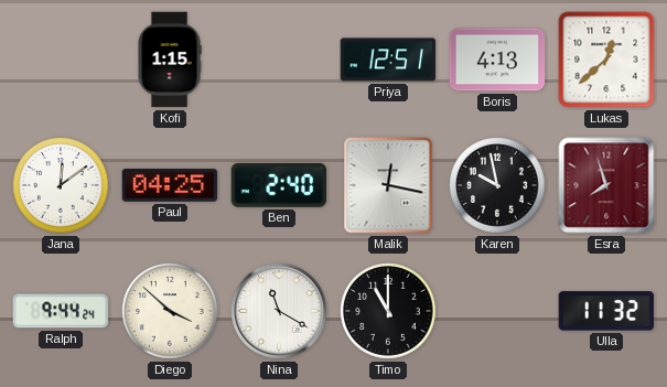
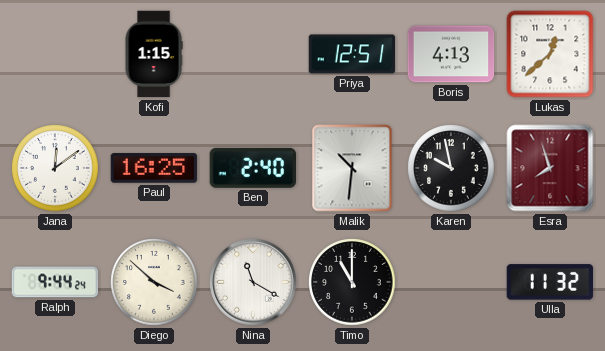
Paul: 04:25 -> 16:25 (154, 168)
Malik: 12:17 -> 10:31 (352, 168)
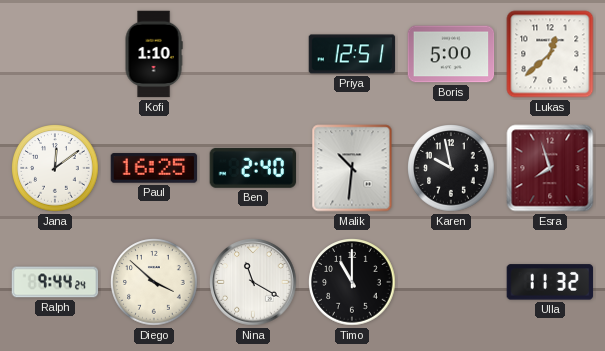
Kofi: 1:15 -> 1:10 (154, 54)
Boris: 4:13 -> 5:00 (451, 54)
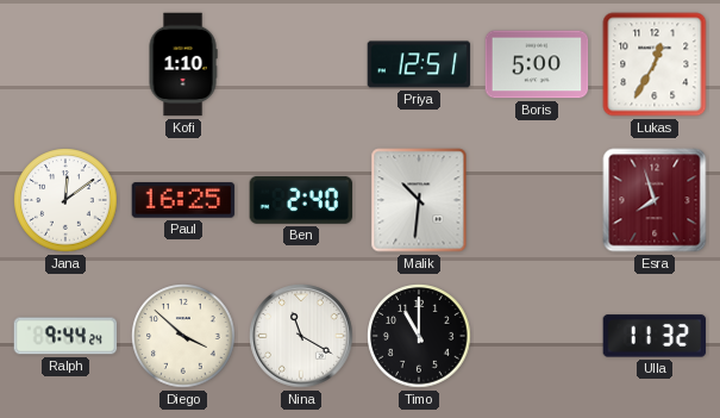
Lukas: 12:38 -> 12:35 (655, 64)
Karen: 9:58 -> none (451, 168)
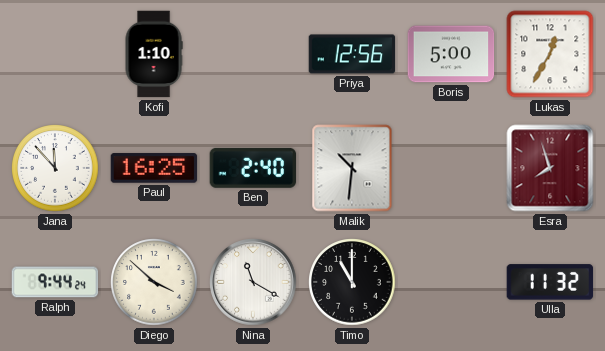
Priya: 12:51 -> 12:56 (352, 54)
Jana: 12:09 -> 11:53 (55, 168)
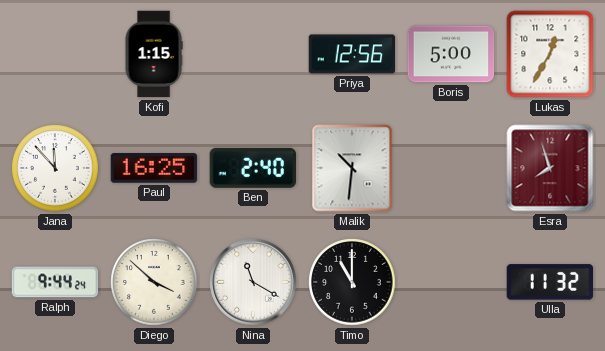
Kofi: 1:10 -> 1:15 (154, 54)
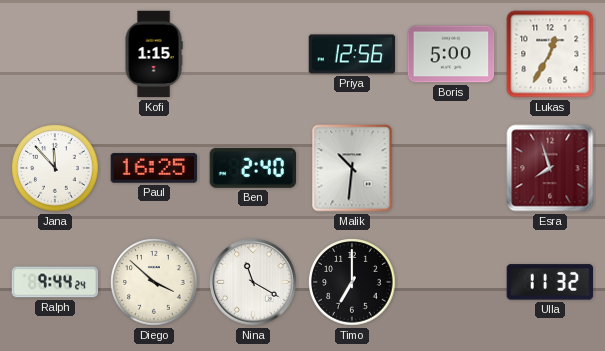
Timo: 11:00 -> 7:00 (352, 282)
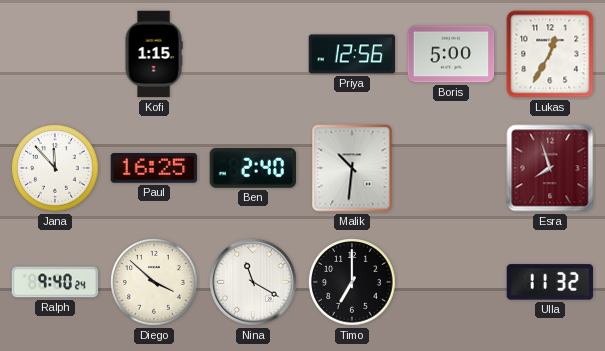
Ralph: 9:44 -> 9:40 (55, 282)
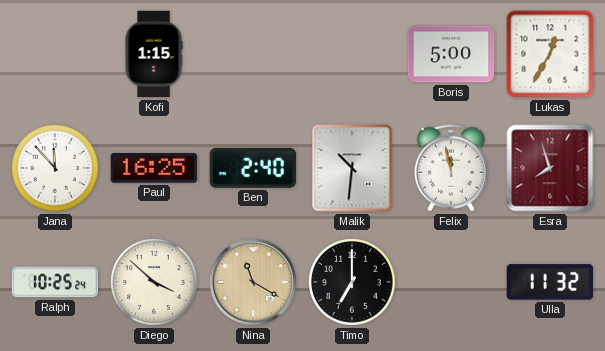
Priya: 12:56 -> none (352, 54)
Felix: none -> 11:58 (451, 168)
Ralph: 9:40 -> 10:25 (55, 282)
Nina dial: white -> champagne (253, 282)
